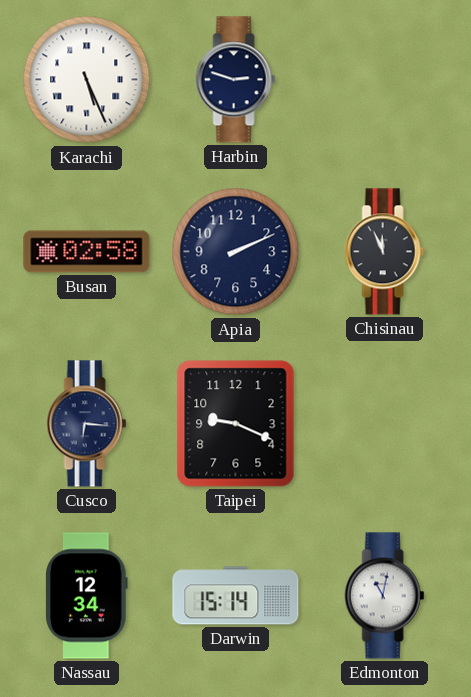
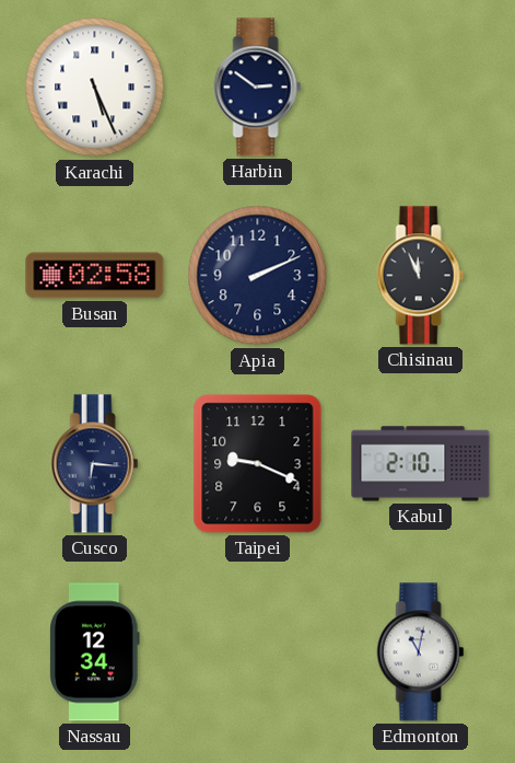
Harbin: 2:48 -> 2:51 (258, 88)
Kabul: none -> 2:10 (421, 464)
Darwin: 15:14 -> none (236, 596)
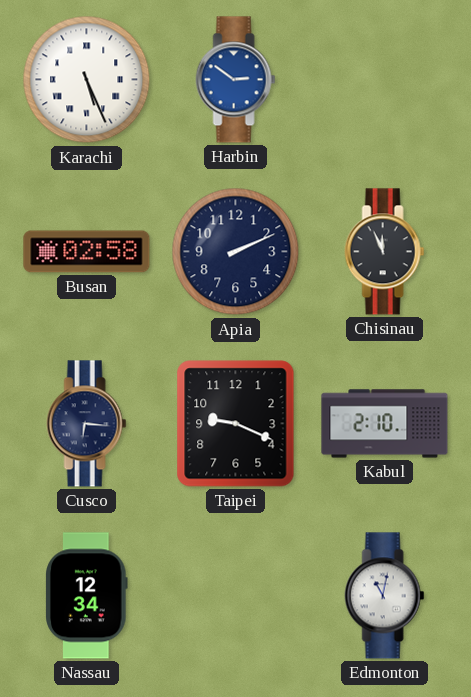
Harbin dial: navy -> blue (236, 80)
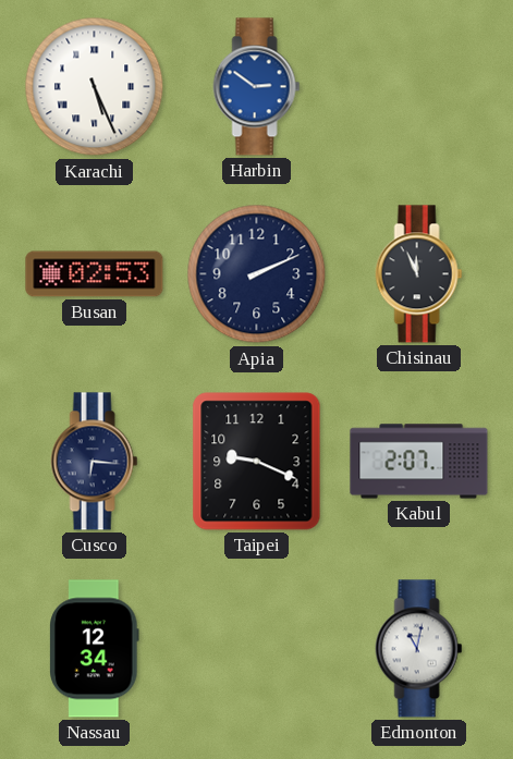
Busan: 02:58 -> 02:53 (95, 274)
Kabul: 2:10 -> 2:07 (419, 462)
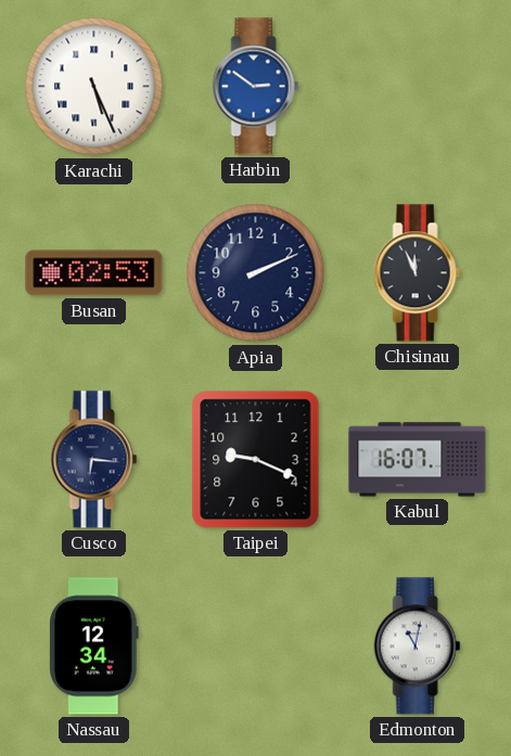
Kabul: 2:07 -> 16:07 (418, 460)
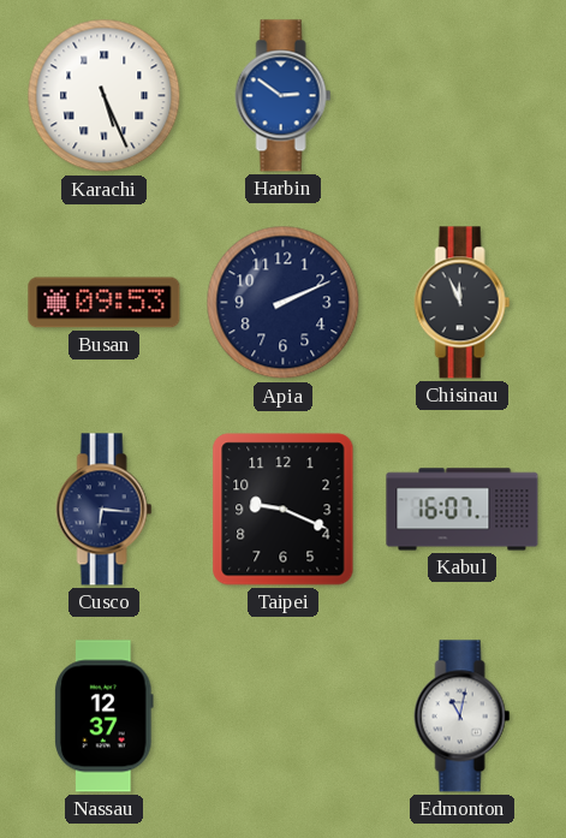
Busan: 02:53 -> 09:53 (105, 303)
Nassau: 12:34 -> 12:37 (105, 717)
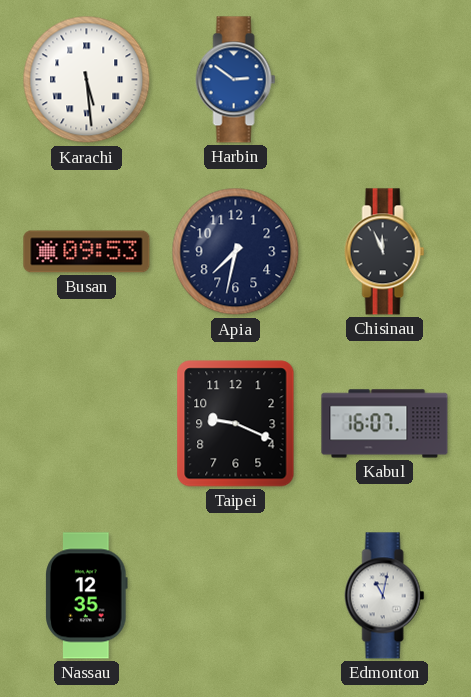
Karachi: 5:26 -> 5:29 (87, 80)
Apia: 2:11 -> 7:32 (236, 252)
Cusco: 6:16 -> none (105, 510)
Nassau: 12:37 -> 12:35 (87, 596)
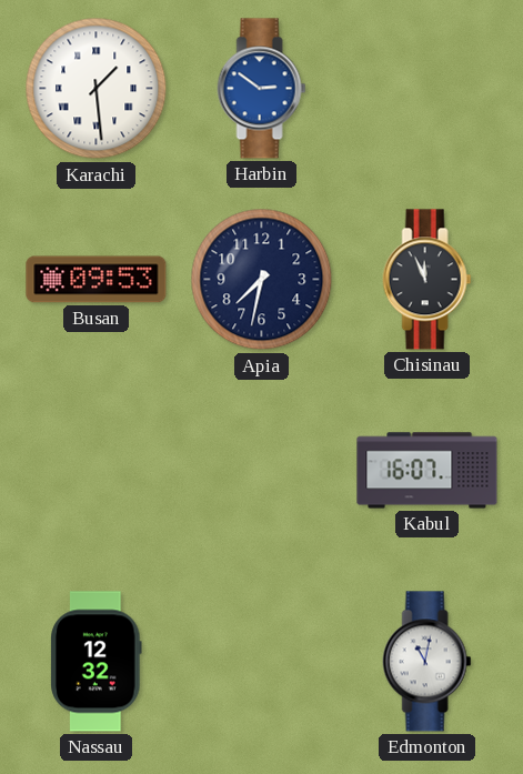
Karachi: 5:29 -> 1:29 (97, 89)
Taipei: 9:19 -> none (236, 424)
Nassau: 12:35 -> 12:32 (97, 662)
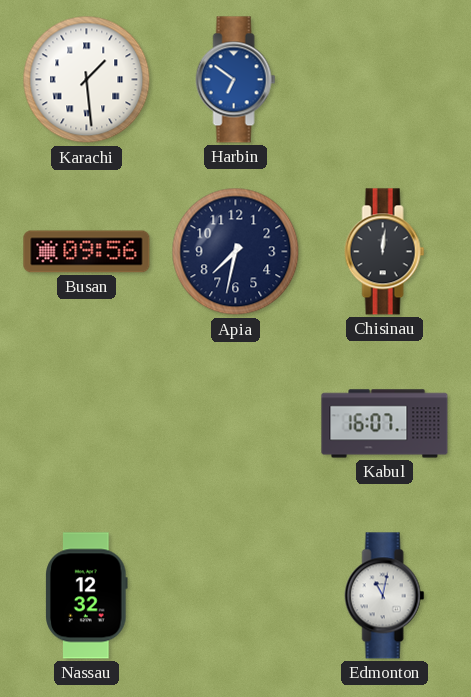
Harbin: 2:51 -> 6:51 (236, 80)
Busan: 09:53 -> 09:56 (87, 252)
Chisinau: 11:56 -> 12:01 (385, 252)
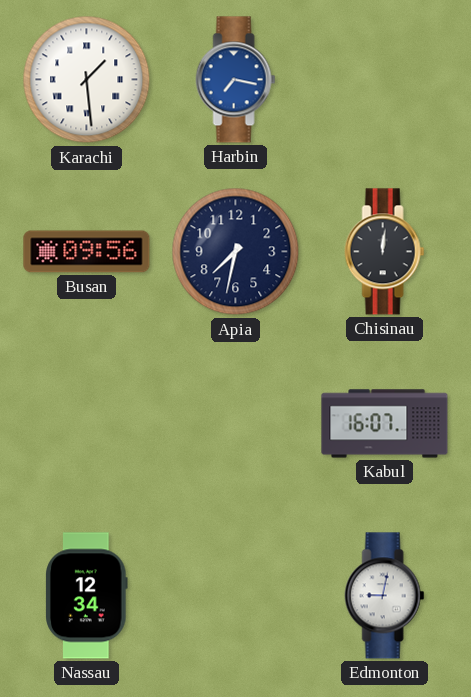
Harbin: 6:51 -> 7:17 (236, 80)
Nassau: 12:32 -> 12:34 (87, 596)
Edmonton: 11:02 -> 9:02 (385, 596)
